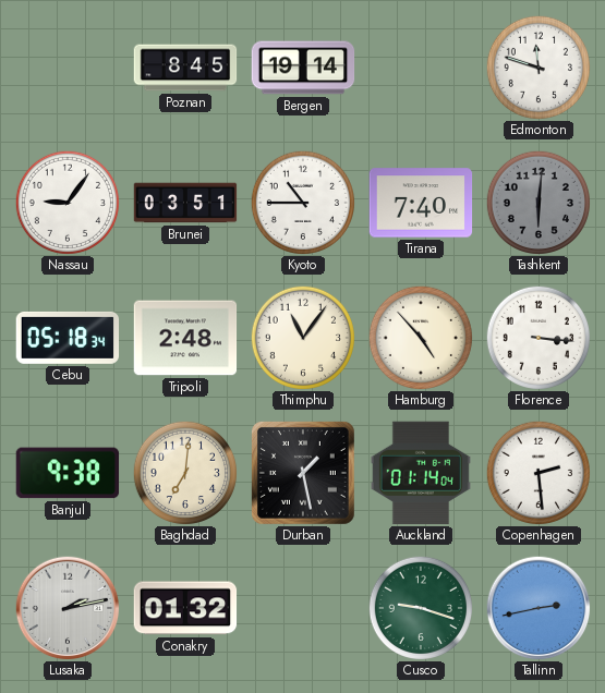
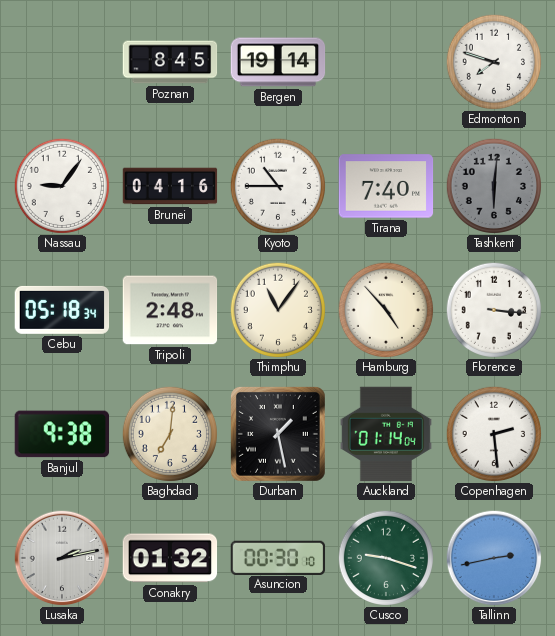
Edmonton: 11:48 -> 7:48 (494, 62)
Brunei: 03:51 -> 04:16 (170, 186)
Asuncion: none -> 00:30 (278, 557)
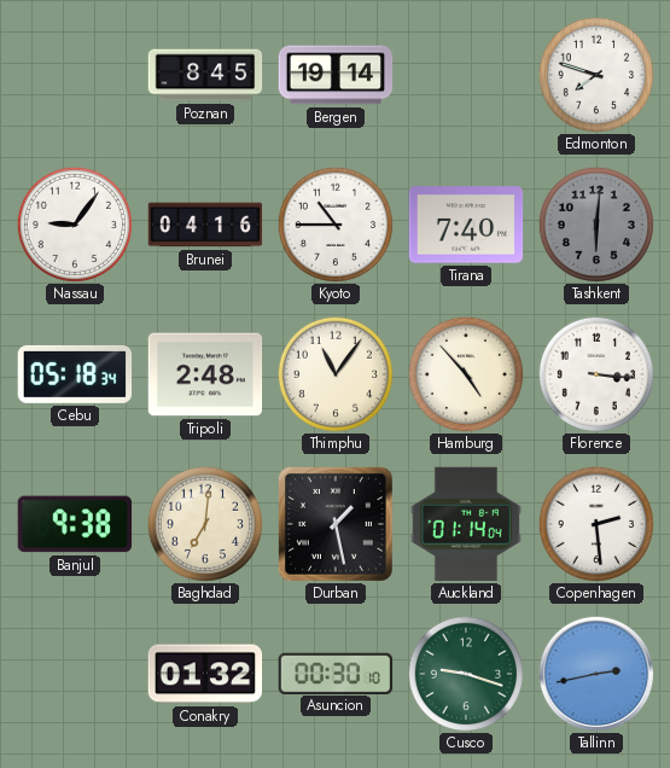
Lusaka: 2:13 -> none (62, 558)
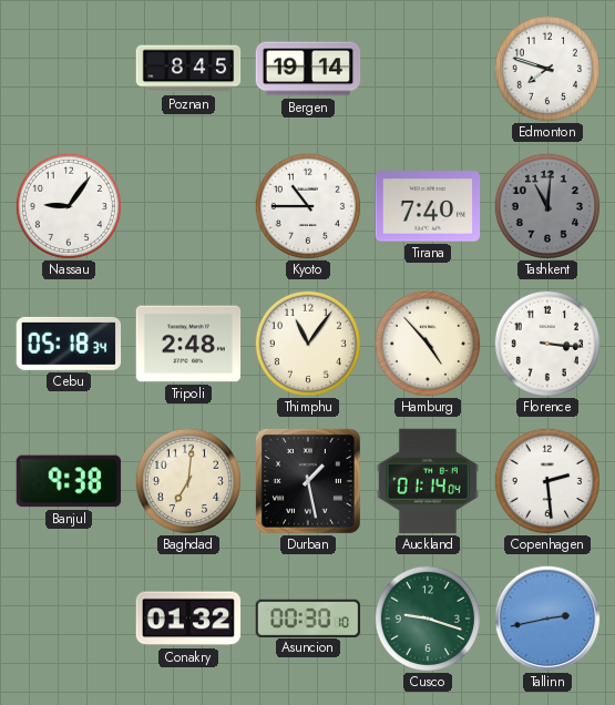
Brunei: 04:16 -> none (205, 225)
Tashkent: 6:01 -> 11:01 (547, 206)
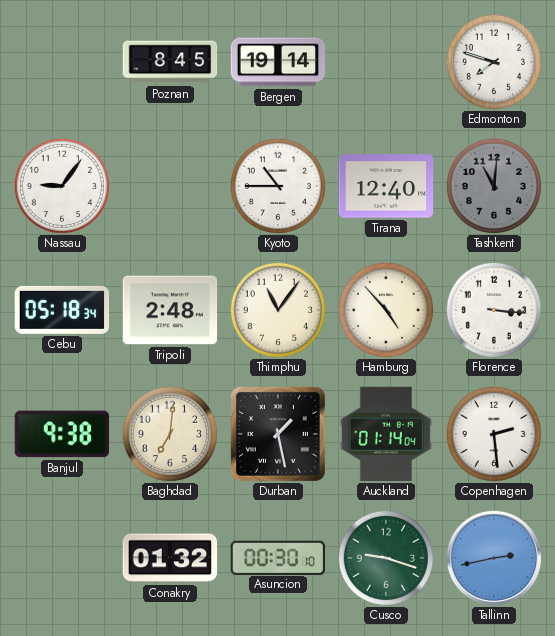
Tirana: 7:40 -> 12:40 (386, 186)
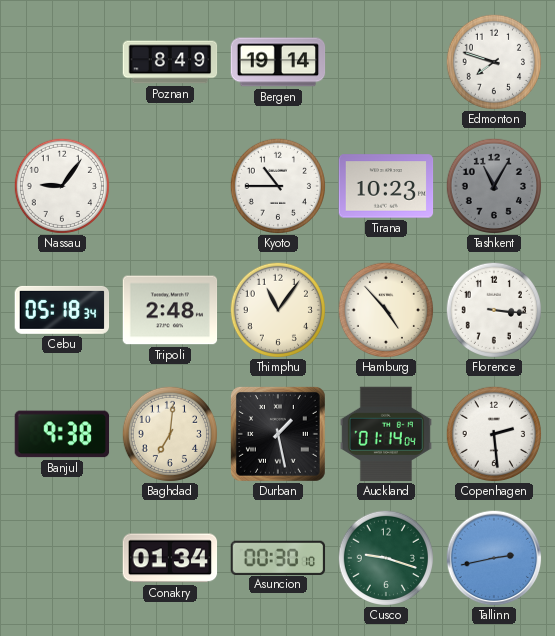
Poznan: 8:45 -> 8:49 (170, 62)
Tirana: 12:40 -> 10:23 (386, 186)
Tashkent: 11:01 -> 11:05 (494, 186)
Conakry: 01:32 -> 01:34 (170, 558)
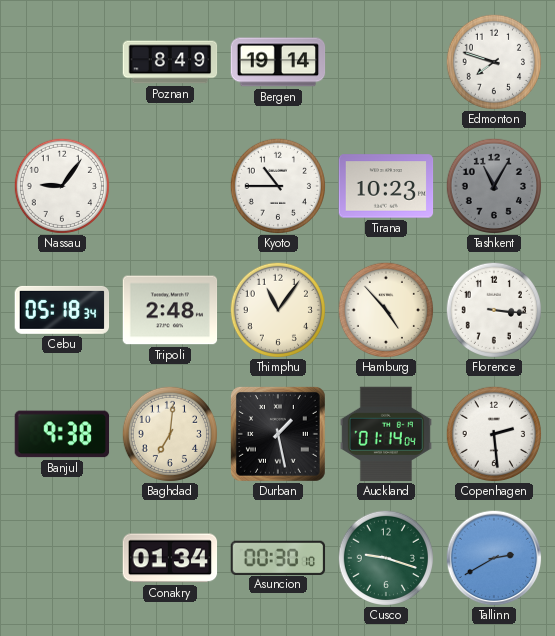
Tallinn: 2:43 -> 2:40 (494, 558)
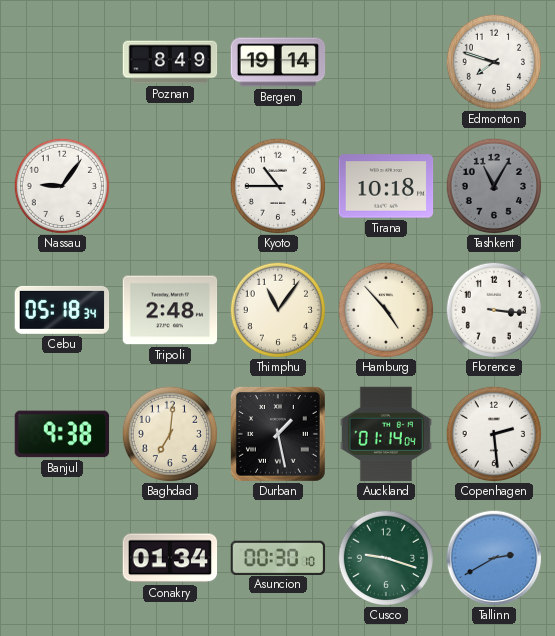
Tirana: 10:23 -> 10:18 (386, 186)
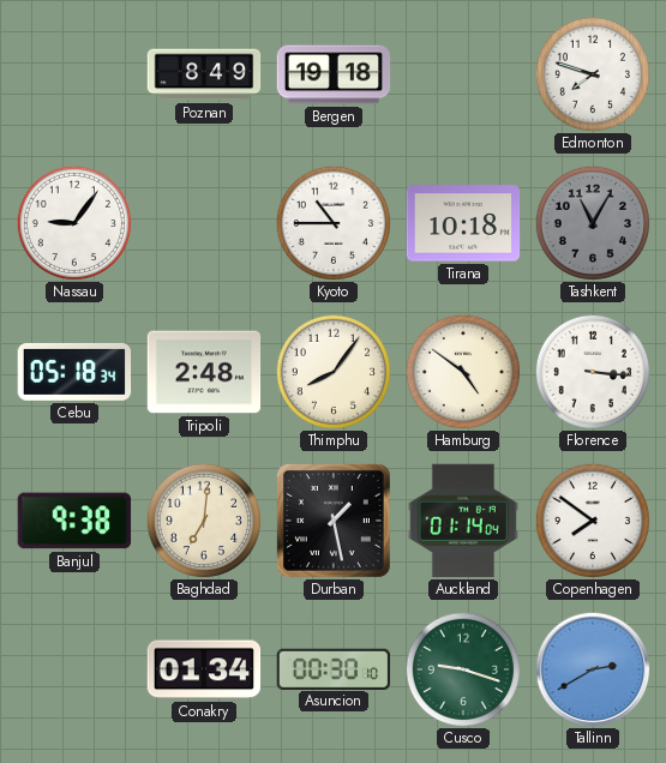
Bergen: 19:14 -> 19:18 (334, 74)
Thimphu: 11:06 -> 8:06 (334, 372)
Hamburg: 4:53 -> 4:51 (463, 372)
Copenhagen: 2:29 -> 7:51 (593, 521)
